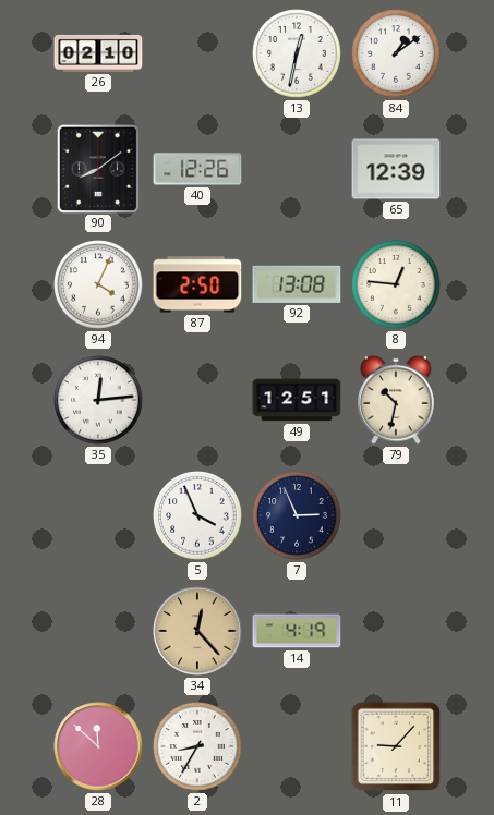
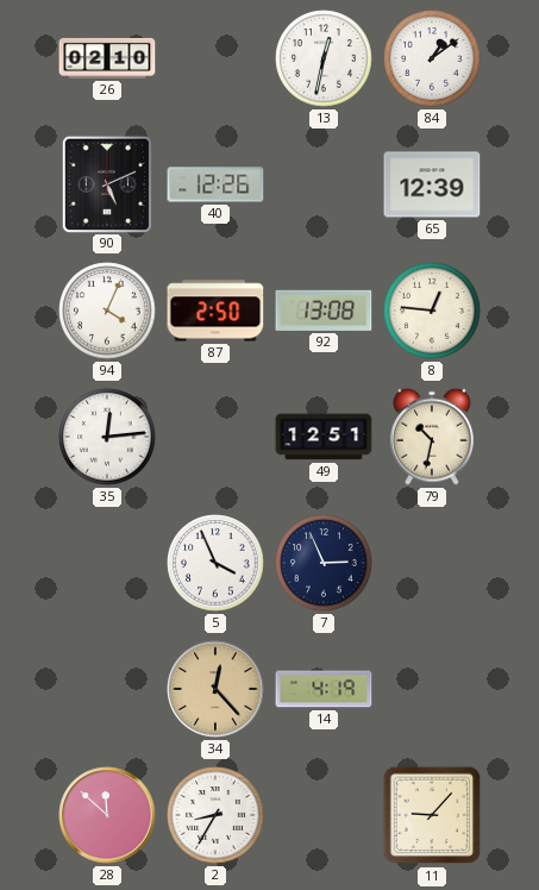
90: 8:09 -> 5:11 (106, 183)
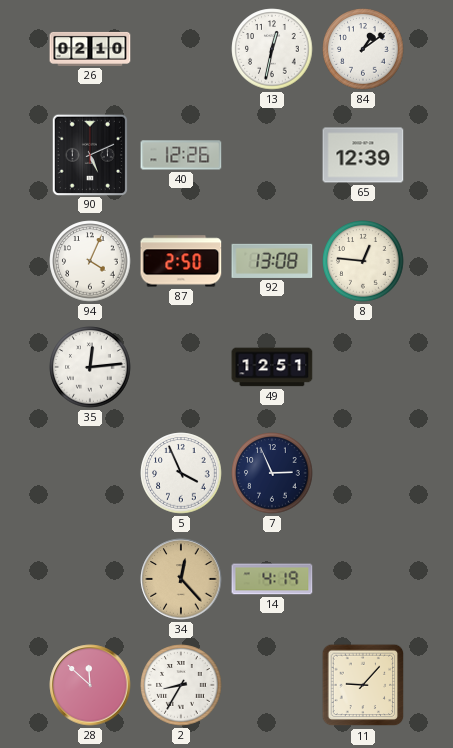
79: 10:32 -> none (433, 437)
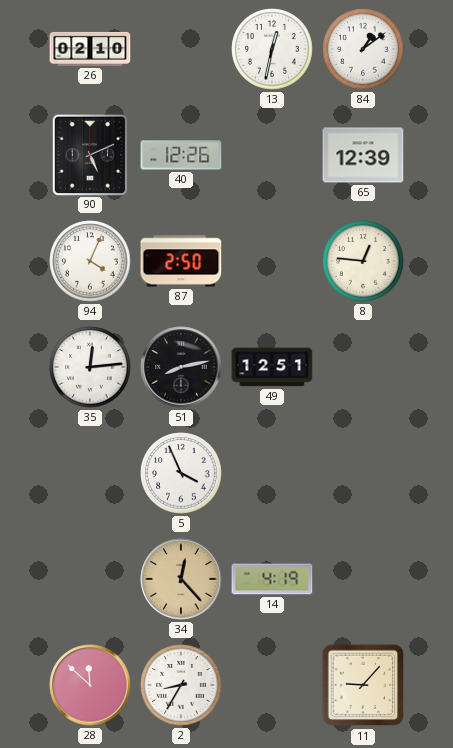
92: 13:08 -> none (272, 261)
51: none -> 8:13 (181, 367)
7: 2:56 -> none (272, 473)
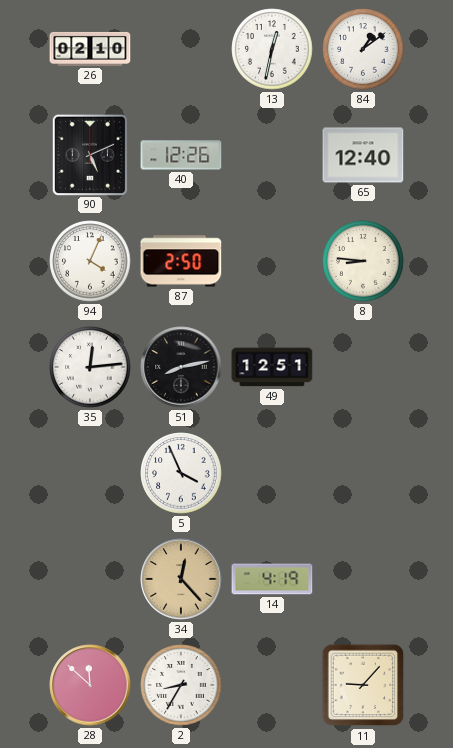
65: 12:39 -> 12:40 (363, 155)
8: 12:46 -> 8:46 (363, 261)
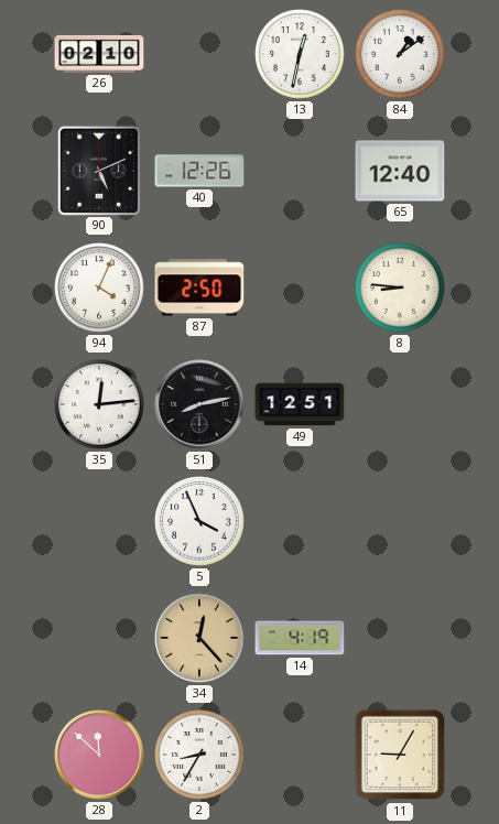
11: 9:07 -> 9:05 (400, 755)
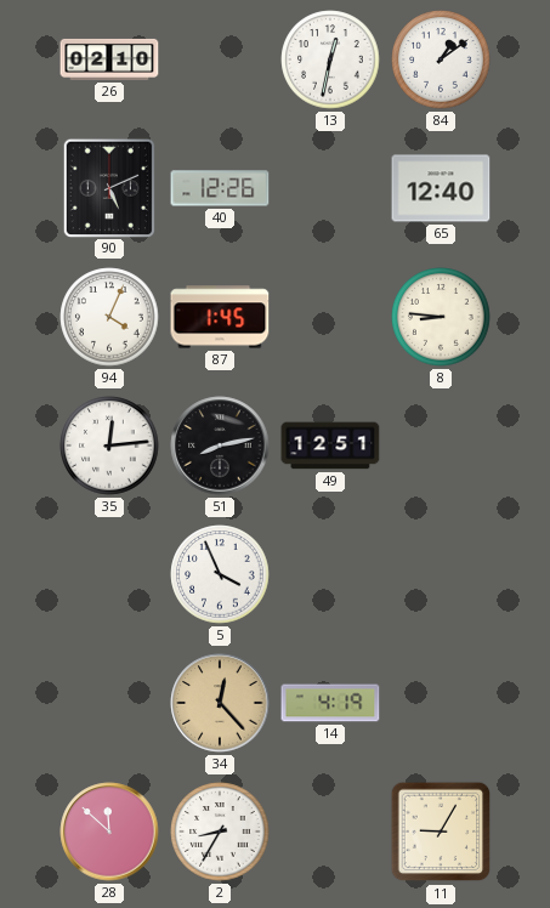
87: 2:50 -> 1:45 (220, 317)
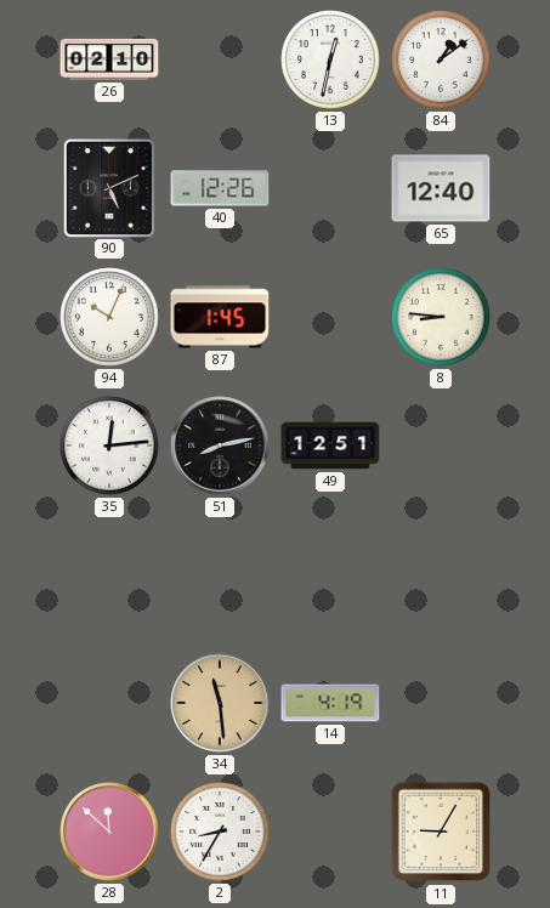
94: 4:04 -> 10:04 (109, 317)
5: 3:56 -> none (220, 574)
34: 12:23 -> 11:29 (220, 703)
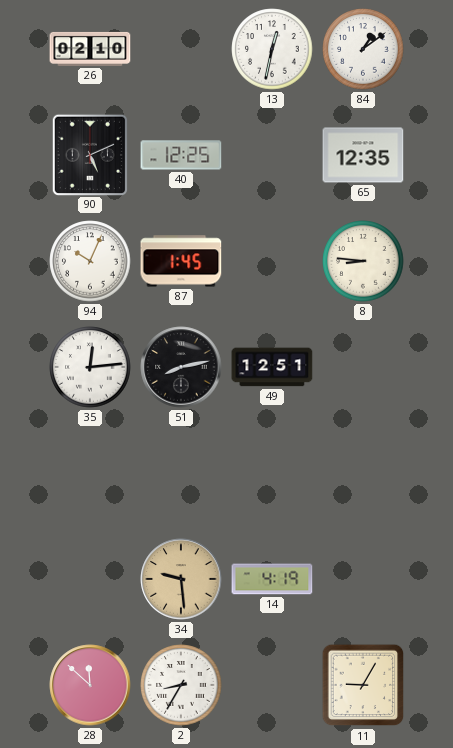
40: 12:26 -> 12:25 (181, 155)
65: 12:40 -> 12:35 (363, 155)
34: 11:29 -> 9:29 (181, 579)
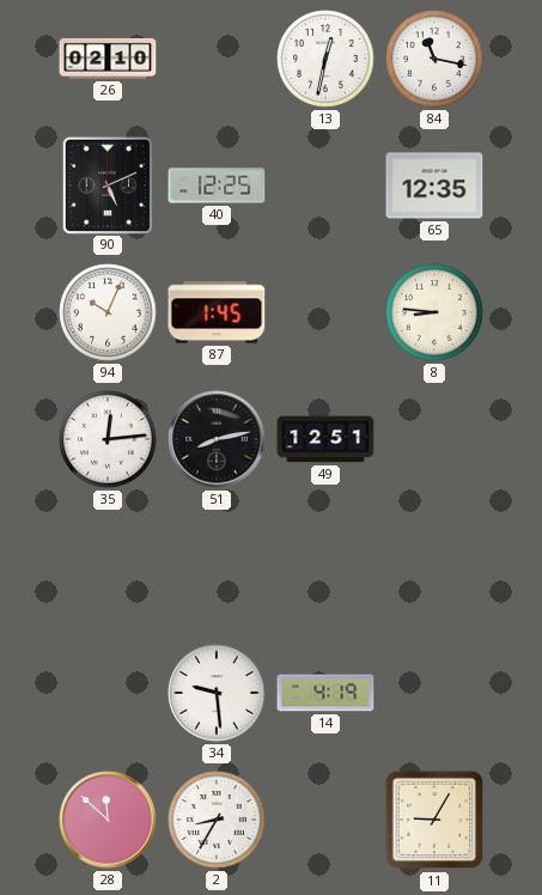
84: 1:09 -> 11:17 (434, 59)
34 dial: champagne -> white (217, 693)
